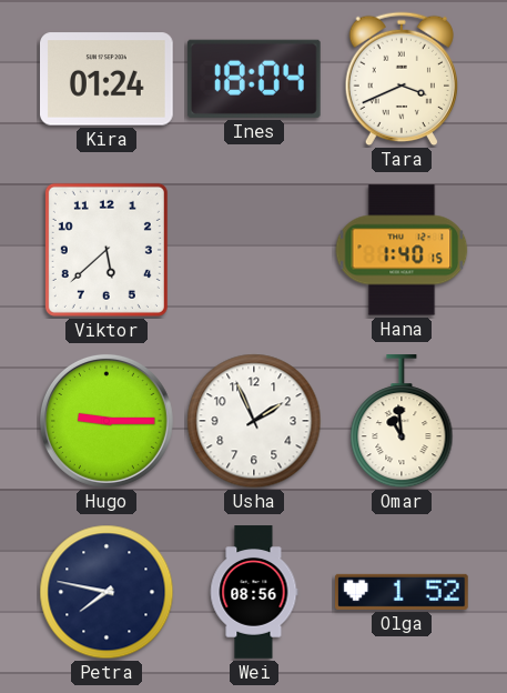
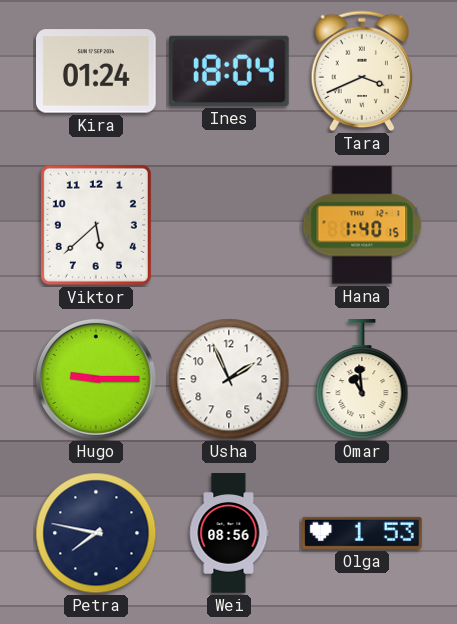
Olga: 1:52 -> 1:53 (363, 533)
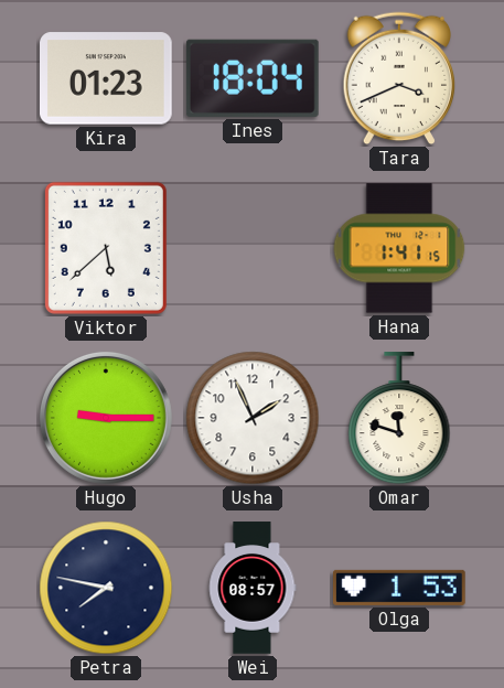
Kira: 01:24 -> 01:23 (107, 78)
Hana: 1:40 -> 1:41 (399, 248)
Omar: 10:59 -> 11:48 (399, 419)
Wei: 08:56 -> 08:57 (253, 588)
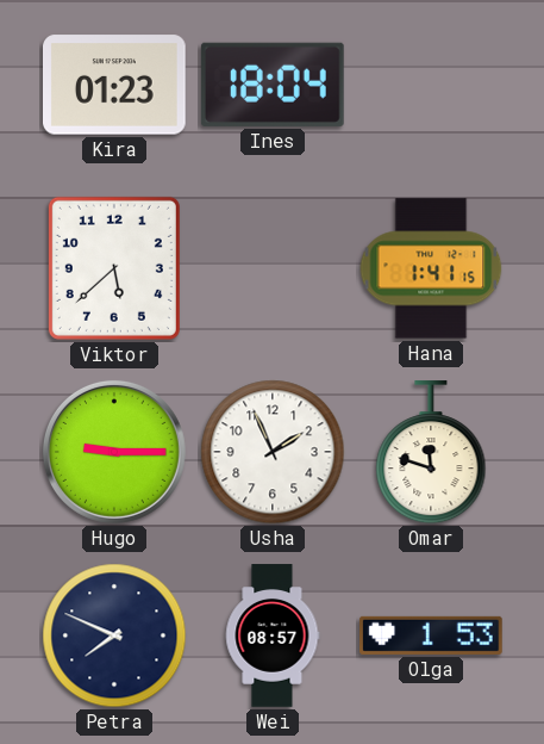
Tara: 3:41 -> none (399, 78)
Petra: 7:47 -> 7:49 (114, 635)
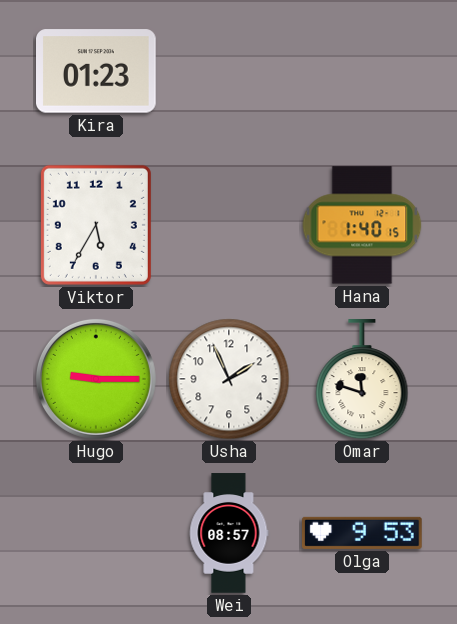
Ines: 18:04 -> none (273, 85)
Viktor: 5:38 -> 5:35 (96, 225)
Hana: 1:41 -> 1:40 (362, 225)
Petra: 7:49 -> none (114, 635)
Olga: 1:53 -> 9:53 (363, 533)
